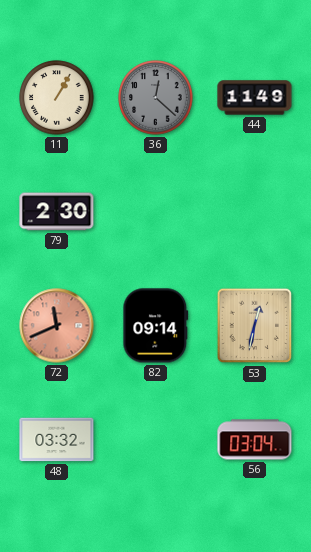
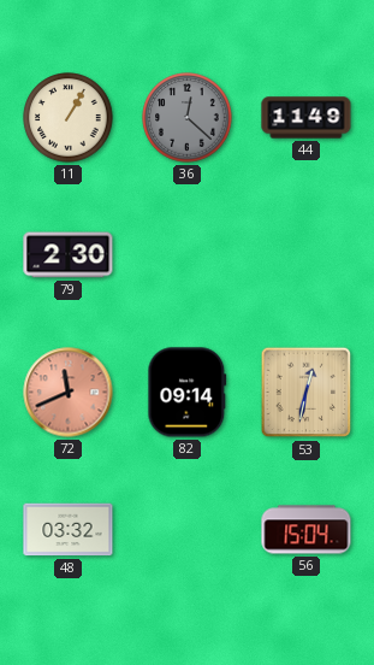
56: 03:04 -> 15:04 (307, 530)
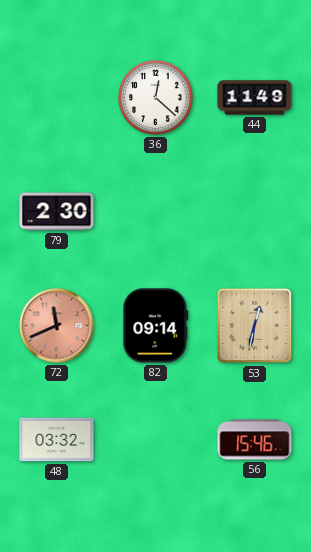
11: 1:05 -> none (69, 118)
36 dial: grey -> white (156, 98)
56: 15:04 -> 15:46 (255, 440)
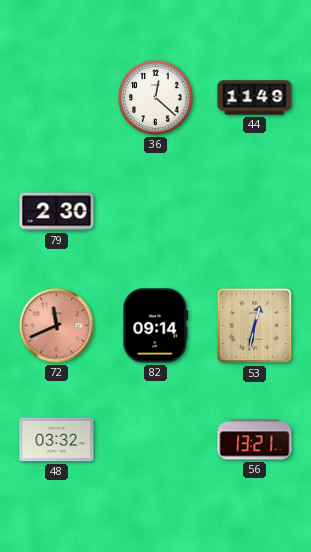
56: 15:46 -> 13:21 (255, 440)
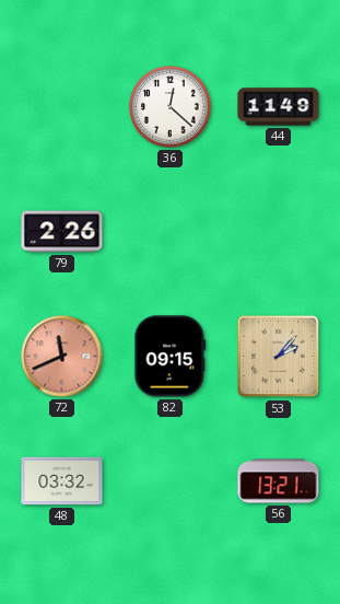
79: 2:30 -> 2:26 (62, 232)
82: 09:14 -> 09:15 (171, 357)
53: 12:32 -> 2:07 (279, 357)
